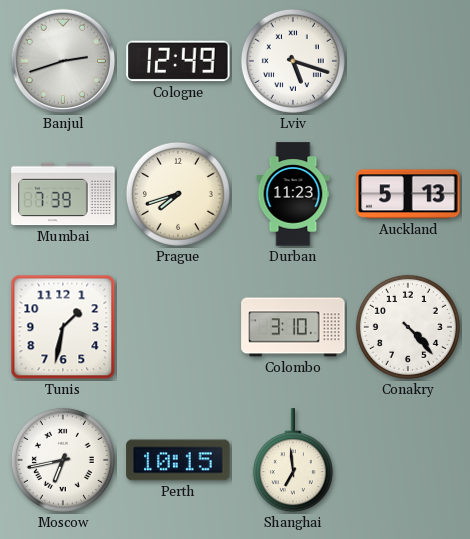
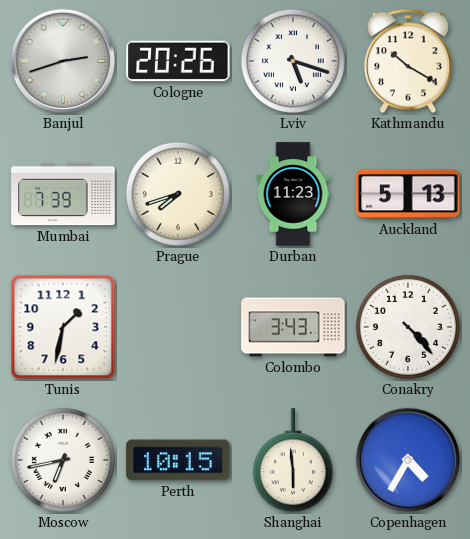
Cologne: 12:49 -> 20:26 (178, 61)
Kathmandu: none -> 10:20 (408, 61)
Colombo: 3:10 -> 3:43 (293, 327)
Shanghai: 6:59 -> 5:59 (293, 461)
Copenhagen: none -> 4:35 (408, 460)
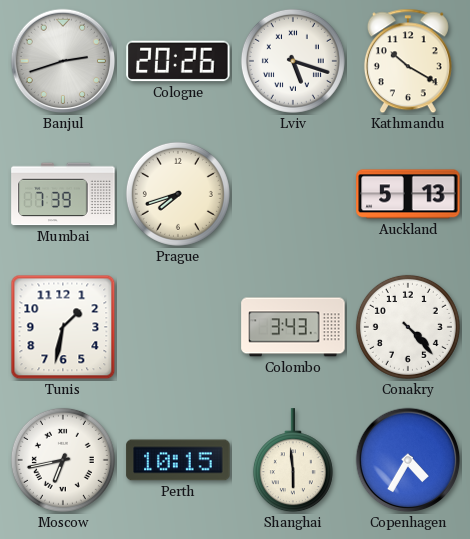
Durban: 11:23 -> none (293, 194)
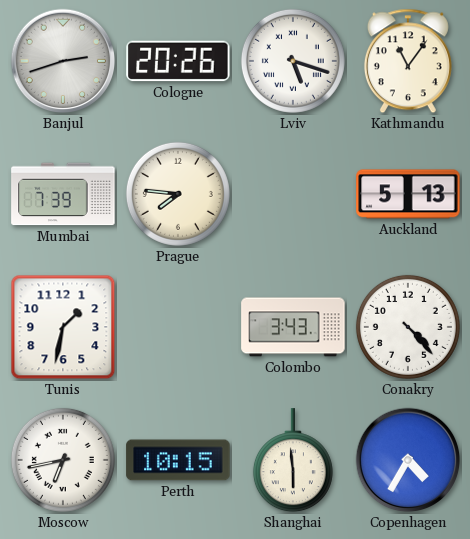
Kathmandu: 10:20 -> 11:06 (408, 61)
Prague: 7:42 -> 7:46 (178, 194)
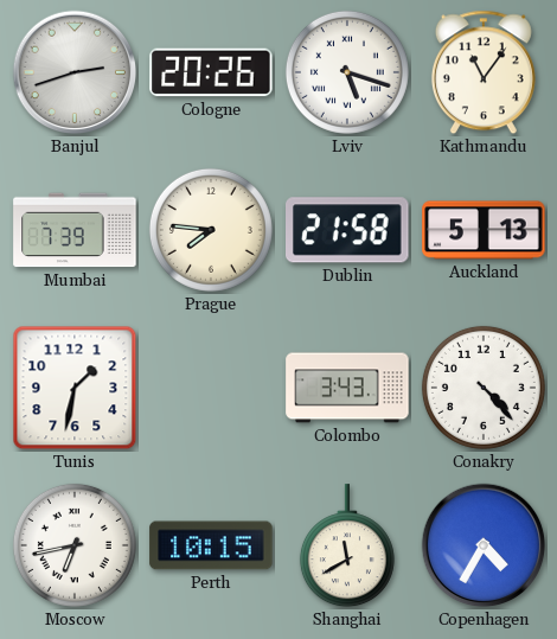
Dublin: none -> 21:58 (347, 230)
Shanghai: 5:59 -> 11:40 (347, 547)
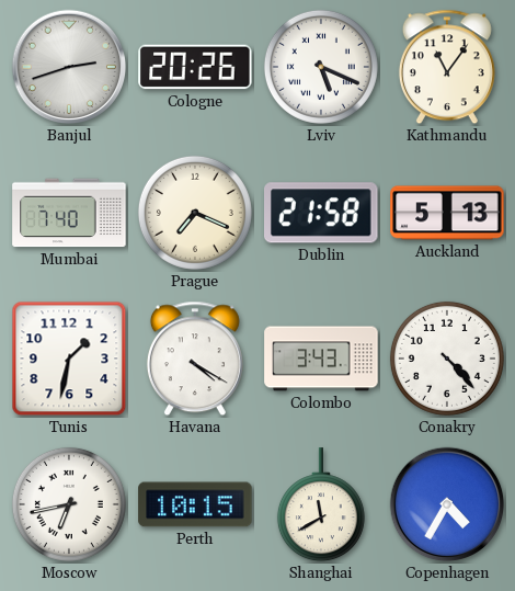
Lviv: 5:18 -> 5:19 (321, 67)
Mumbai: 7:39 -> 7:40 (69, 213)
Prague: 7:46 -> 7:19 (195, 213)
Havana: none -> 4:20 (195, 359)
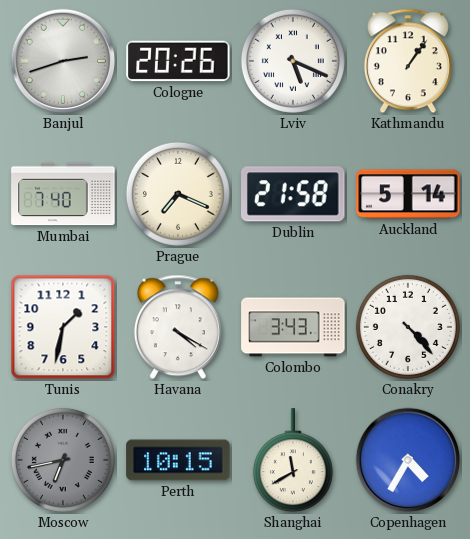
Kathmandu: 11:06 -> 1:06 (408, 61)
Auckland: 5:13 -> 5:14 (408, 194)
Moscow dial: white -> grey (63, 460)
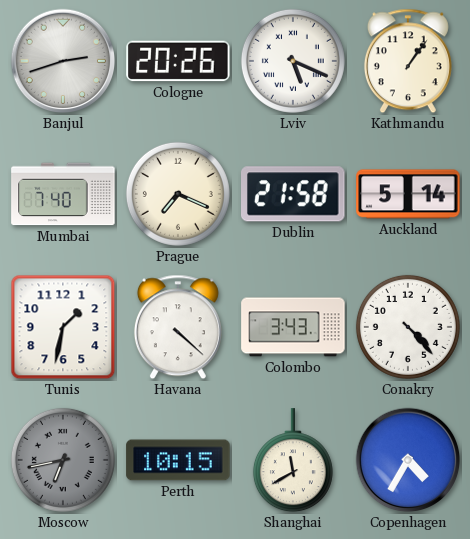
Havana: 4:20 -> 4:22 (178, 327)
